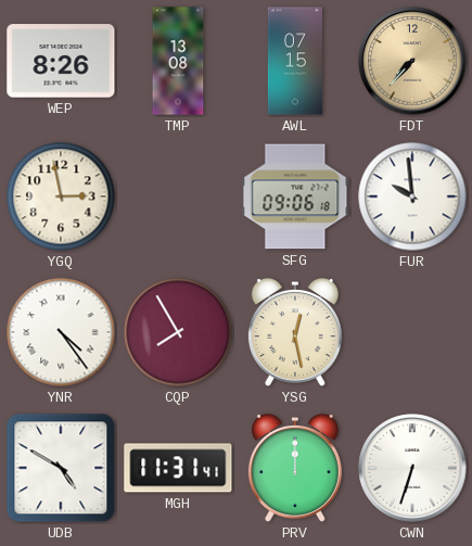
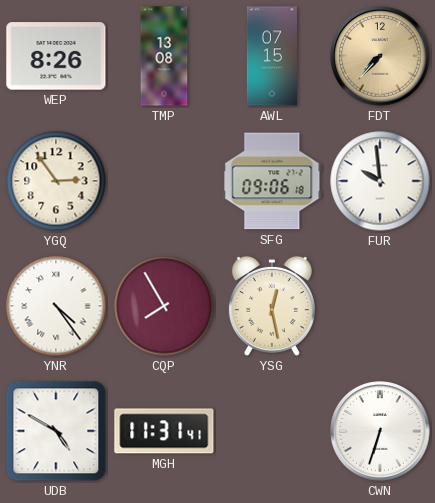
YGQ: 2:58 -> 2:54 (56, 181)
PRV: 12:00 -> none (295, 468)
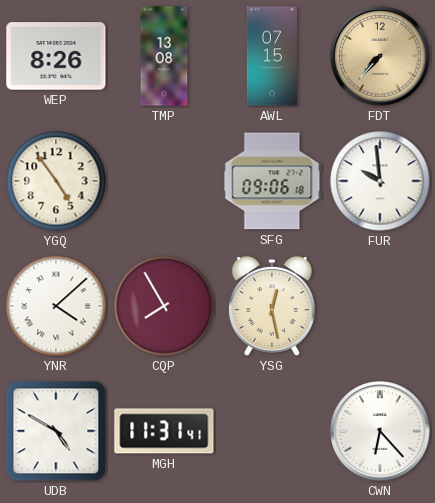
YGQ: 2:54 -> 4:54 (56, 181)
YNR: 4:24 -> 4:08 (56, 306)
CWN: 6:33 -> 6:23 (380, 431)
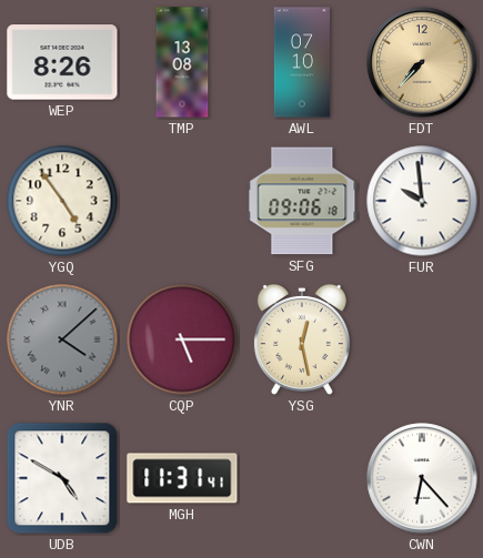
AWL: 07:15 -> 07:10 (302, 62)
YNR dial: white -> grey (62, 339)
CQP: 7:55 -> 5:15 (182, 339)
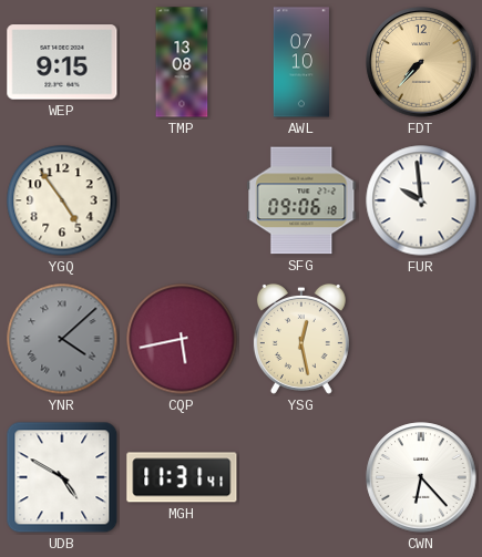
WEP: 8:26 -> 9:15 (62, 62)
CQP: 5:15 -> 5:43 (182, 339)
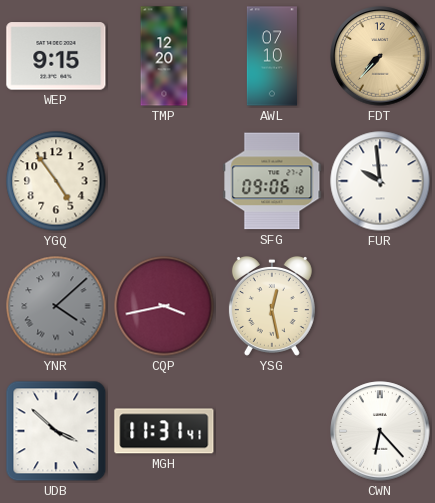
TMP: 13:08 -> 12:20 (164, 56)
CQP: 5:43 -> 3:43 (164, 306)
UDB: 4:50 -> 3:52 (56, 431)
